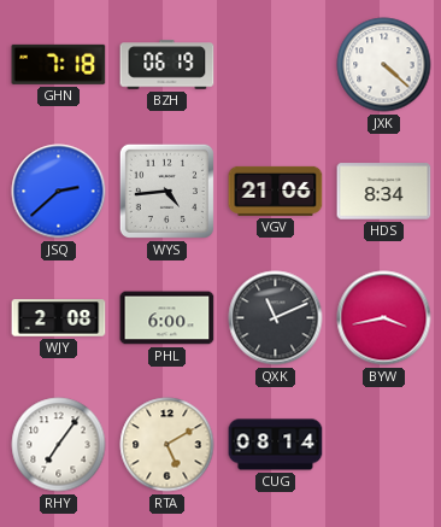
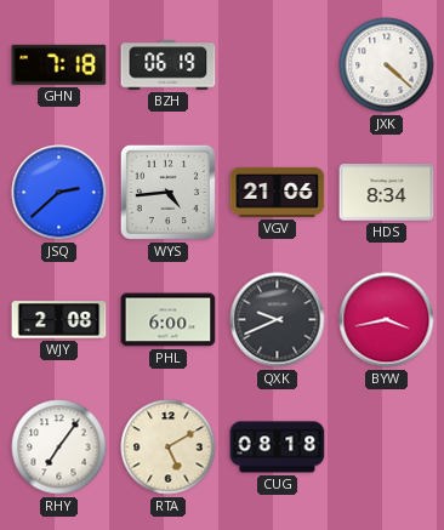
QXK: 11:11 -> 9:41 (278, 320)
CUG: 08:14 -> 08:18 (278, 448)
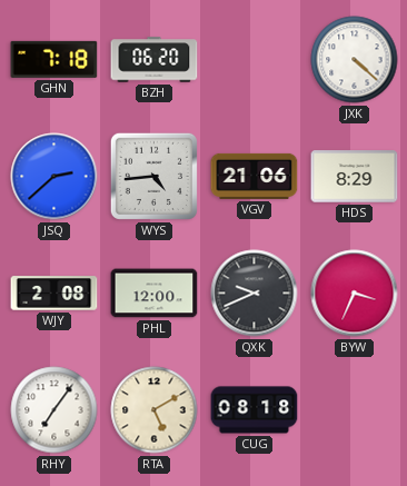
BZH: 06:19 -> 06:20 (155, 60)
HDS: 8:34 -> 8:29 (355, 177)
PHL: 6:00 -> 12:00 (155, 294)
BYW: 3:43 -> 3:34 (355, 294)
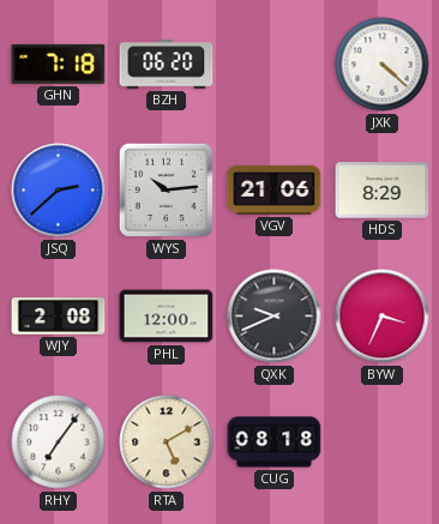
WYS: 4:44 -> 10:14 (166, 189)
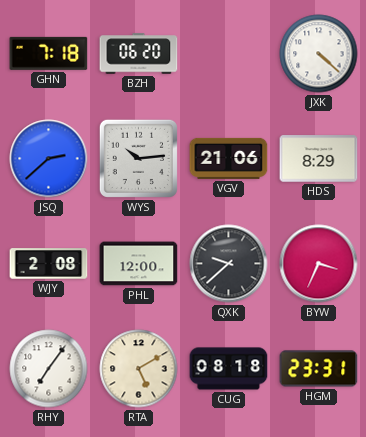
QXK: 9:41 -> 9:38 (229, 264)
HGM: none -> 23:31 (319, 369)
